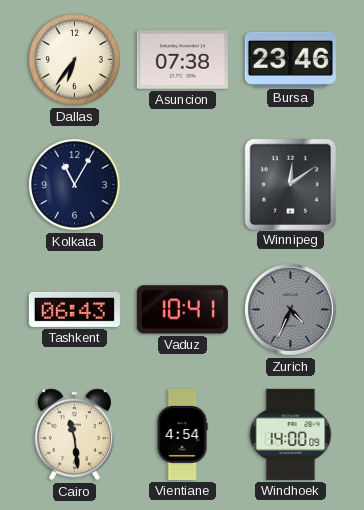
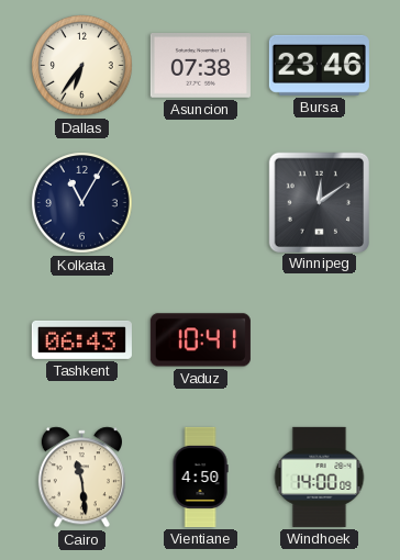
Zurich: 4:34 -> none (291, 310)
Vientiane: 4:54 -> 4:50 (200, 477)
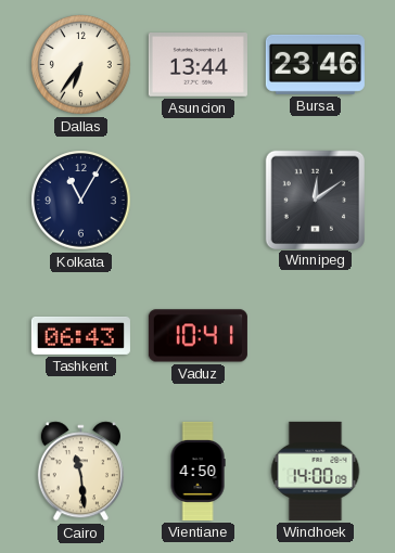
Asuncion: 07:38 -> 13:44 (197, 65)
